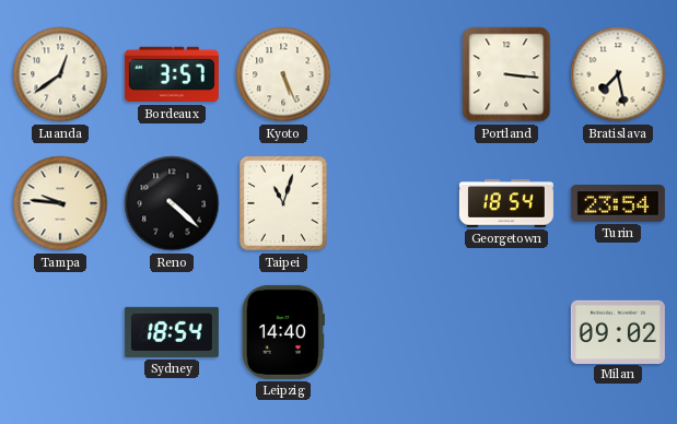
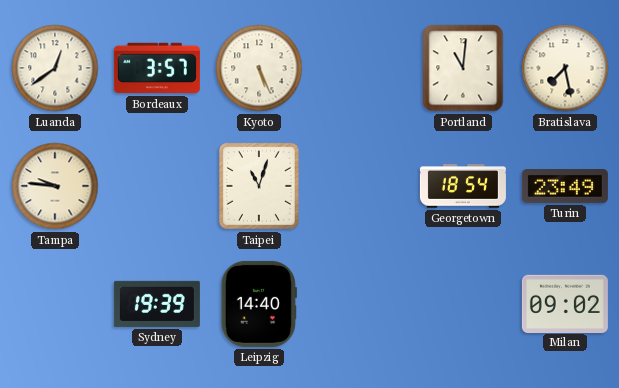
Portland: 3:16 -> 11:01 (463, 68)
Reno: 4:22 -> none (172, 203)
Turin: 23:54 -> 23:49 (565, 187)
Sydney: 18:54 -> 19:39 (157, 304)
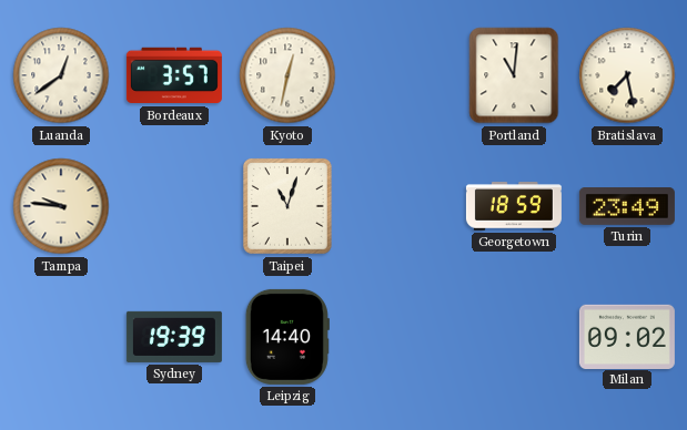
Kyoto: 5:26 -> 12:32 (287, 75)
Georgetown: 18:54 -> 18:59 (514, 206)
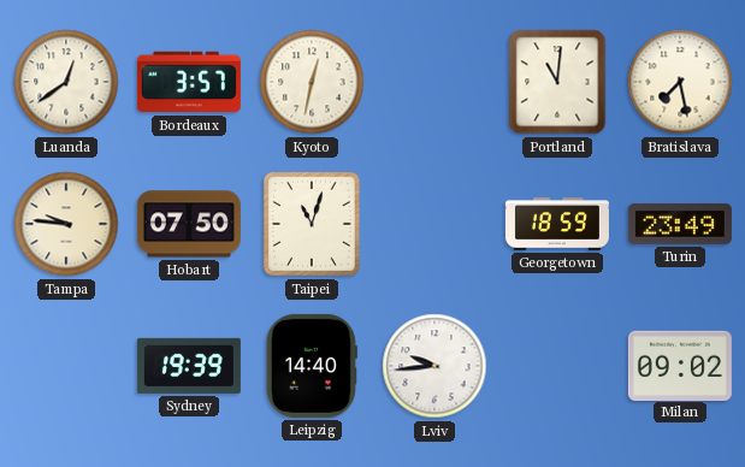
Hobart: none -> 07:50 (189, 224)
Lviv: none -> 9:44 (434, 366)
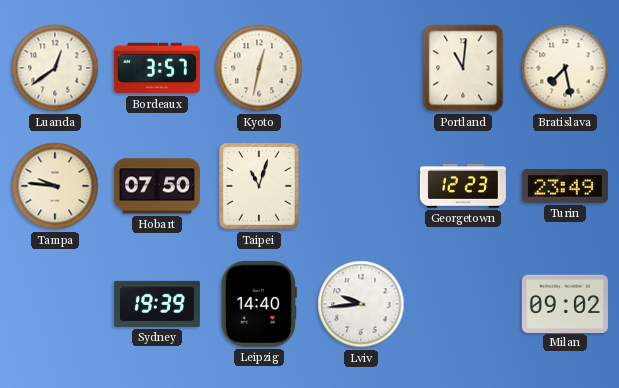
Georgetown: 18:59 -> 12:23 (463, 186)
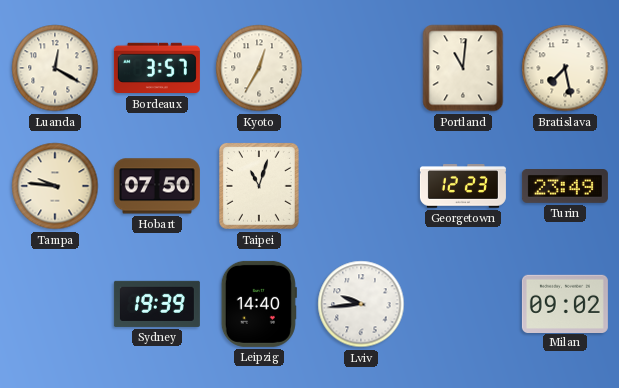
Luanda: 12:39 -> 12:20 (55, 68)
Kyoto: 12:32 -> 12:35 (259, 68)
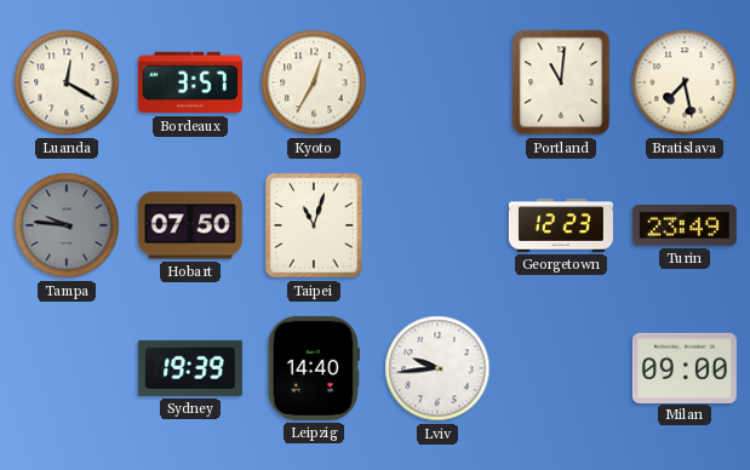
Tampa dial: cream -> grey (67, 225)
Milan: 09:02 -> 09:00 (685, 367)
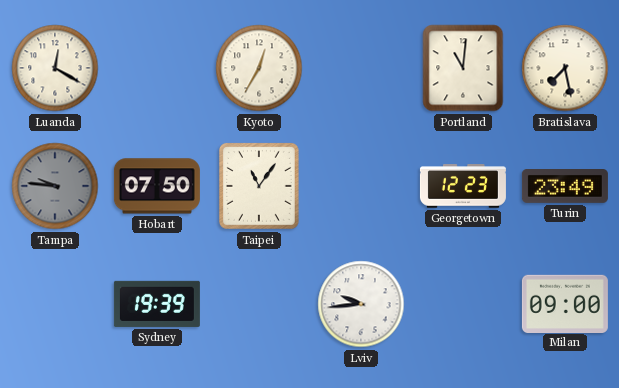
Bordeaux: 3:57 -> none (190, 82)
Taipei: 11:03 -> 11:06 (259, 186)
Leipzig: 14:40 -> none (314, 368)
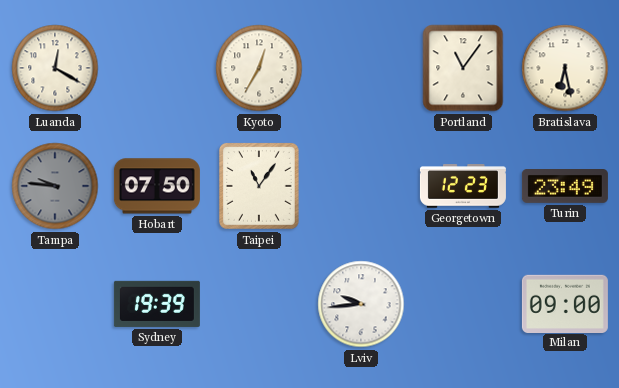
Portland: 11:01 -> 11:06 (463, 68)
Bratislava: 7:28 -> 6:28 (565, 68)
